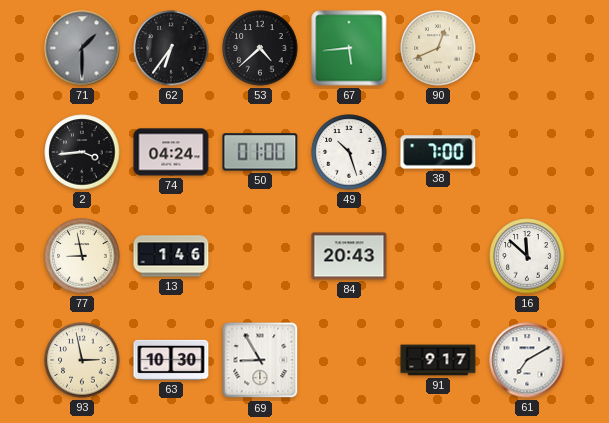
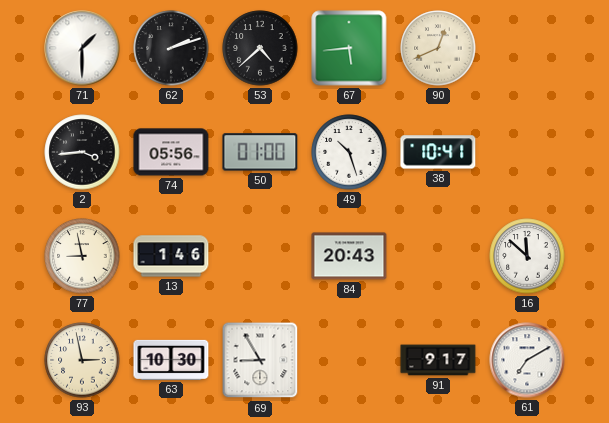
71 dial: grey -> white (82, 48)
62: 6:36 -> 2:12 (171, 48)
74: 04:24 -> 05:56 (171, 152)
38: 7:00 -> 10:41 (438, 152)
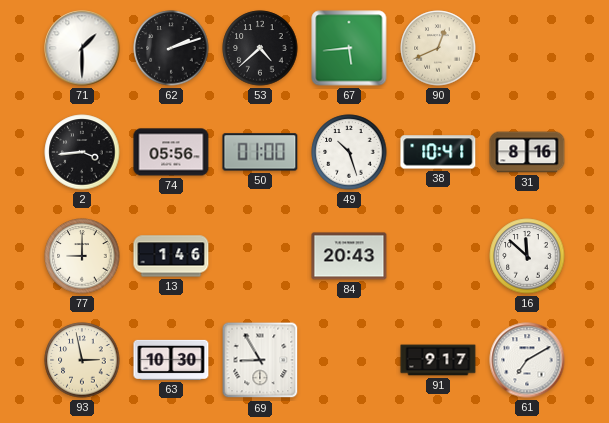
31: none -> 8:16 (527, 152)
77: 8:58 -> 9:00 (82, 256)
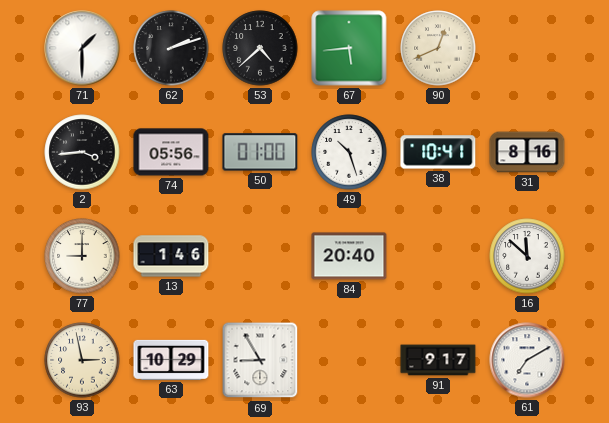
84: 20:43 -> 20:40 (349, 256)
63: 10:30 -> 10:29 (171, 360)
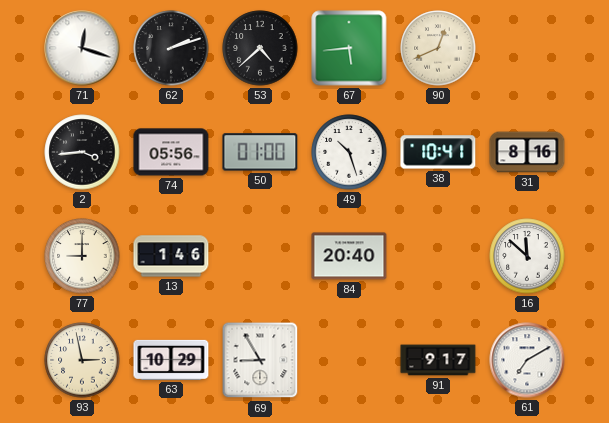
71: 1:30 -> 12:18 (82, 48)
